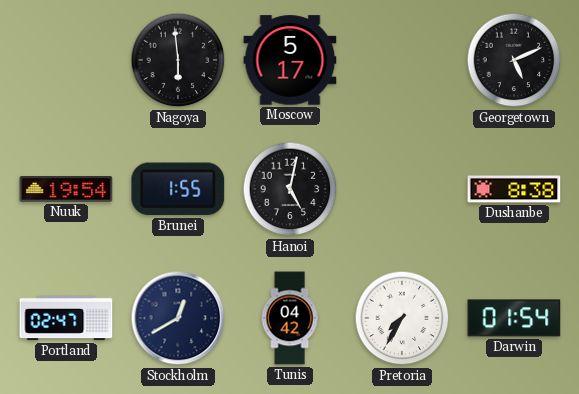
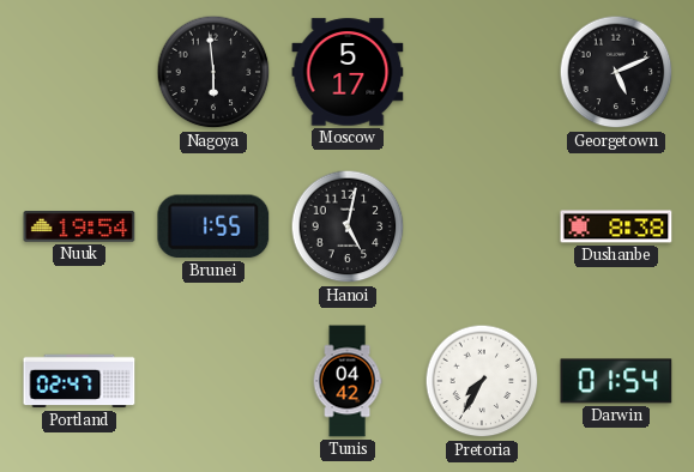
Stockholm: 12:40 -> none (178, 318)
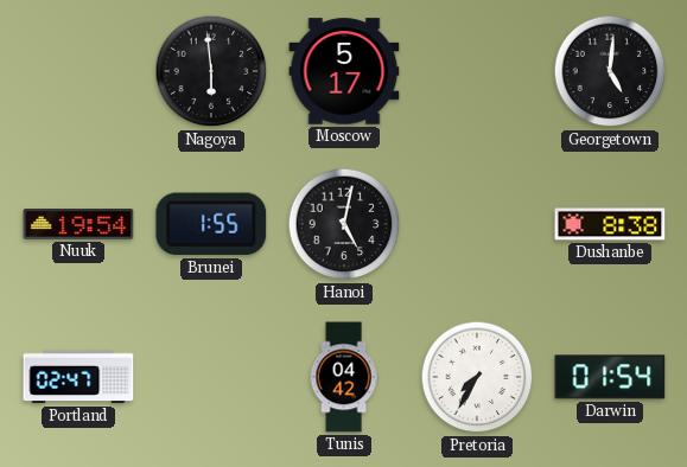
Georgetown: 5:11 -> 5:01 (610, 71)
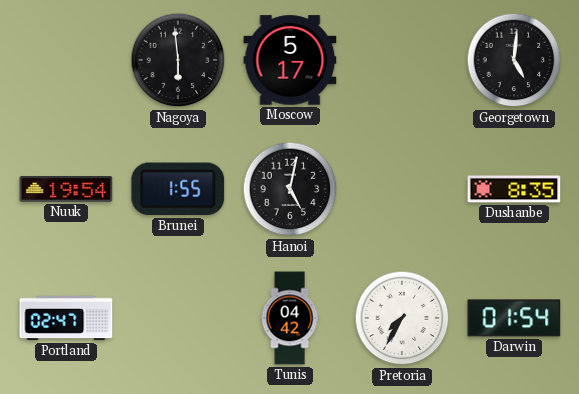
Dushanbe: 8:38 -> 8:35 (514, 189)
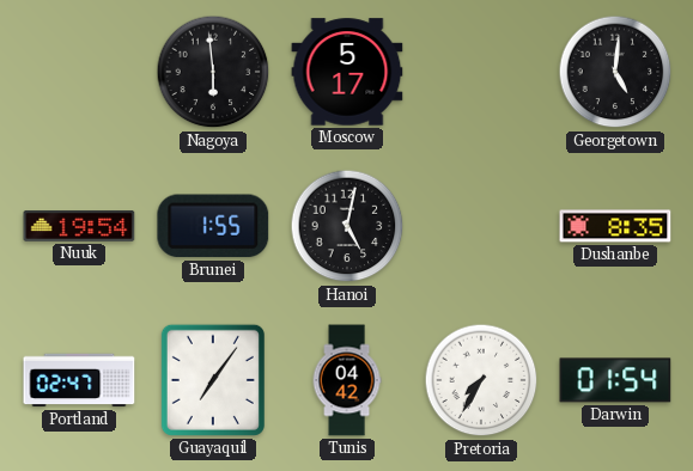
Guayaquil: none -> 7:06 (213, 380)
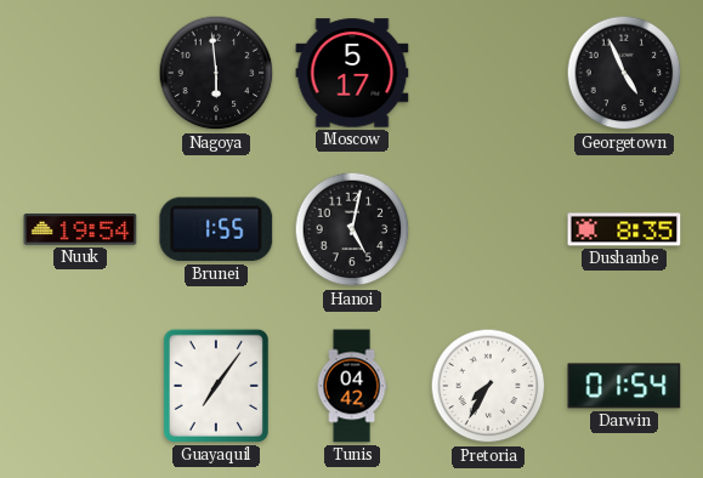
Georgetown: 5:01 -> 4:56 (624, 73)
Portland: 02:47 -> none (79, 380)
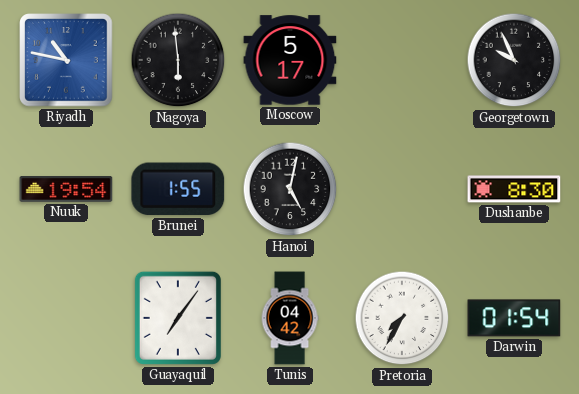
Riyadh: none -> 10:47 (66, 60)
Georgetown: 4:56 -> 9:56 (514, 60)
Dushanbe: 8:35 -> 8:30 (514, 189)
